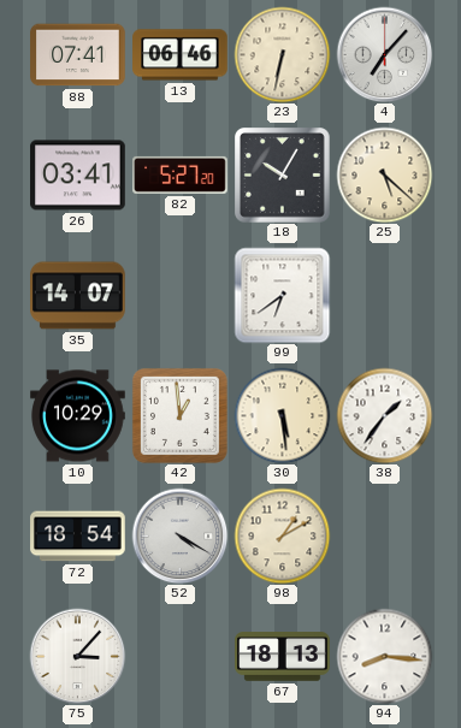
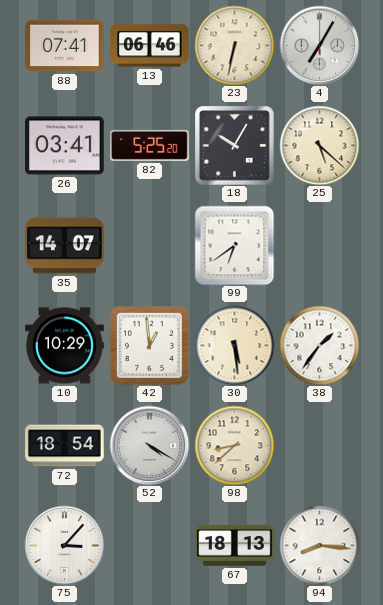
4: 7:07 -> 7:05 (319, 45)
82: 5:27 -> 5:25 (150, 145)
98: 1:10 -> 8:38 (234, 445)
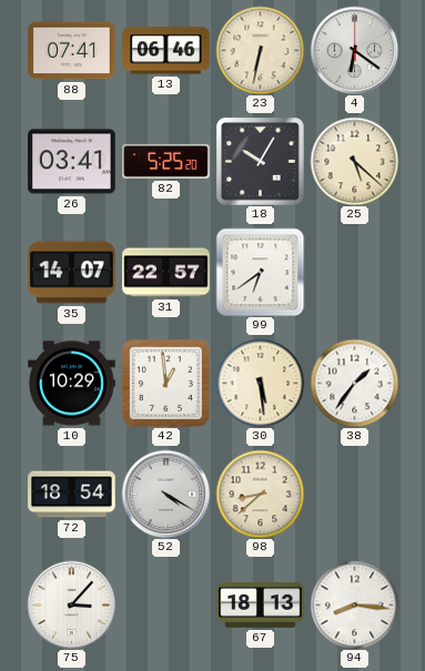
4: 7:05 -> 6:21 (354, 50)
31: none -> 22:57 (166, 273)
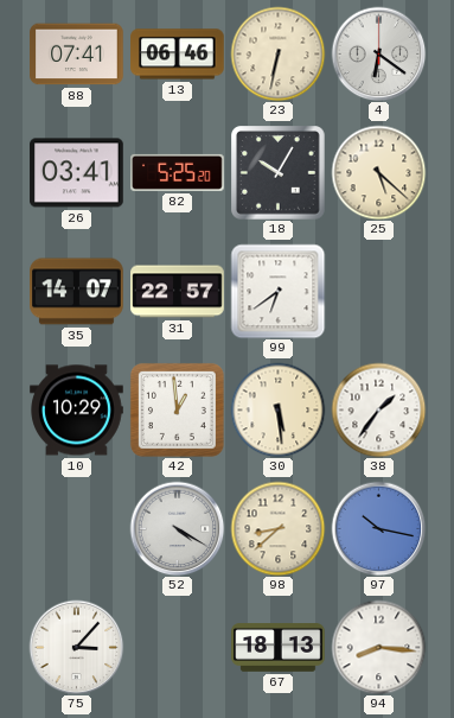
72: 18:54 -> none (72, 495)
97: none -> 10:17 (378, 528)
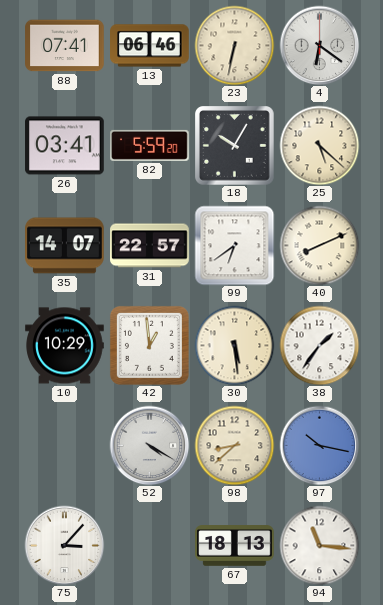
82: 5:25 -> 5:59 (150, 145)
40: none -> 8:11 (319, 245)
94: 8:16 -> 11:16 (319, 545)
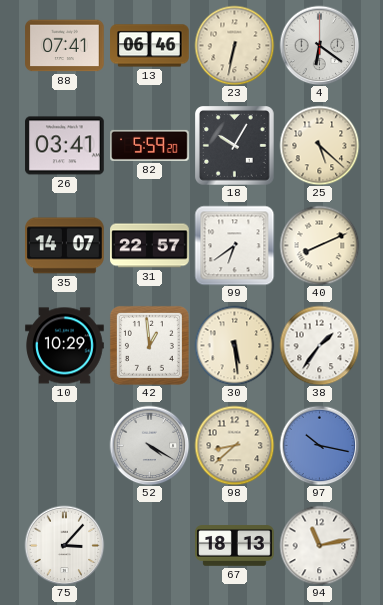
94: 11:16 -> 11:13 (319, 545)
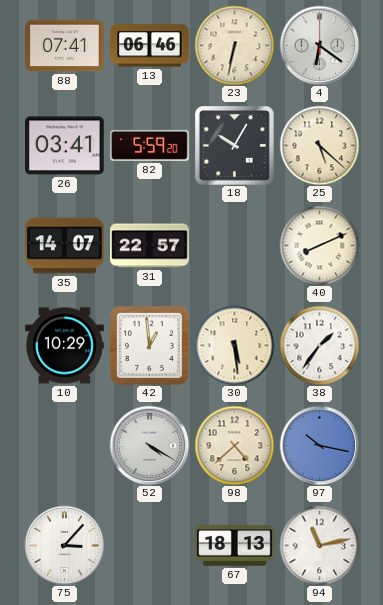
99: 6:39 -> none (234, 245)
98: 8:38 -> 4:38 (234, 445)
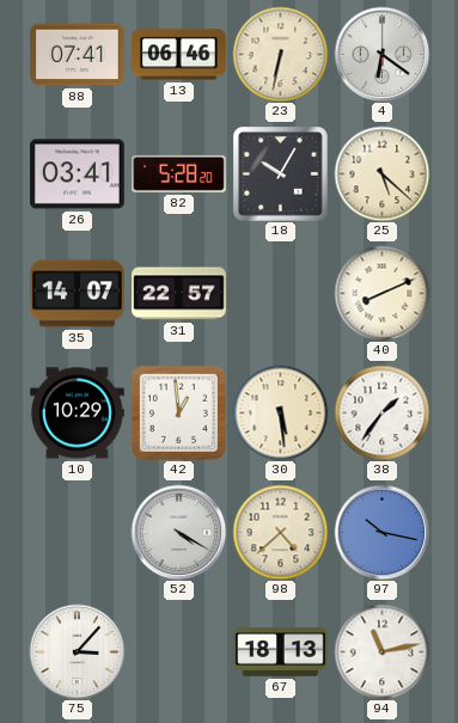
82: 5:59 -> 5:28 (179, 173)
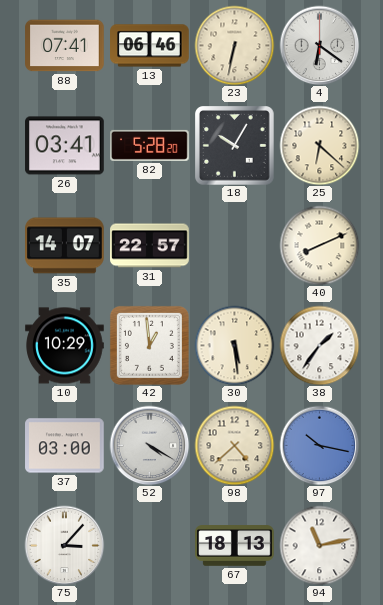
25: 5:22 -> 6:22 (319, 145)
37: none -> 03:00 (65, 446)
